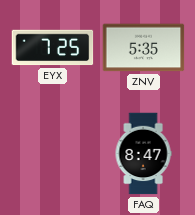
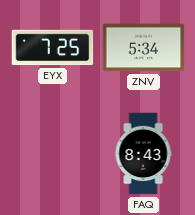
ZNV: 5:35 -> 5:34 (144, 48)
FAQ: 8:47 -> 8:43 (143, 154)
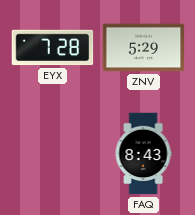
EYX: 7:25 -> 7:28 (53, 48)
ZNV: 5:34 -> 5:29 (144, 48)
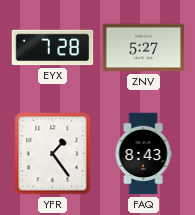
ZNV: 5:29 -> 5:27 (144, 48)
YFR: none -> 1:24 (53, 154)
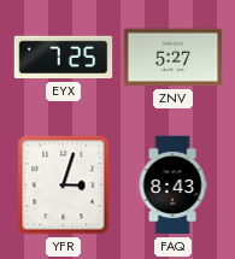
EYX: 7:28 -> 7:25 (64, 58)
YFR: 1:24 -> 3:03 (64, 186)
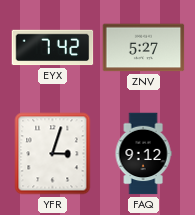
EYX: 7:25 -> 7:42 (53, 48)
FAQ: 8:43 -> 9:12 (143, 154)
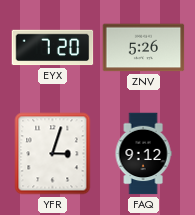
EYX: 7:42 -> 7:20 (53, 48)
ZNV: 5:27 -> 5:26 (144, 48)
